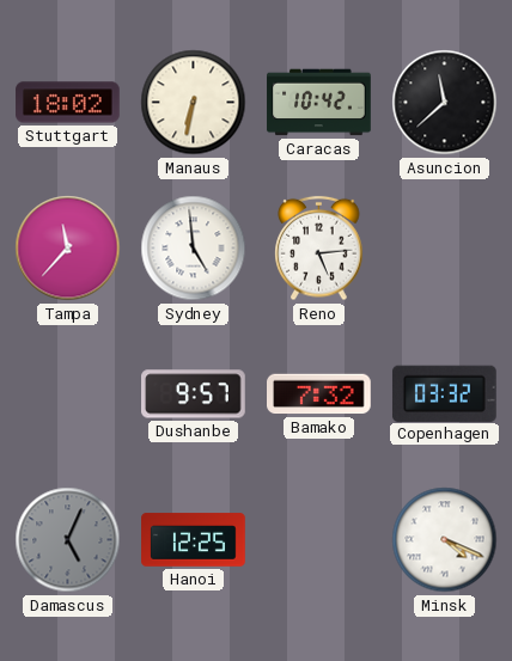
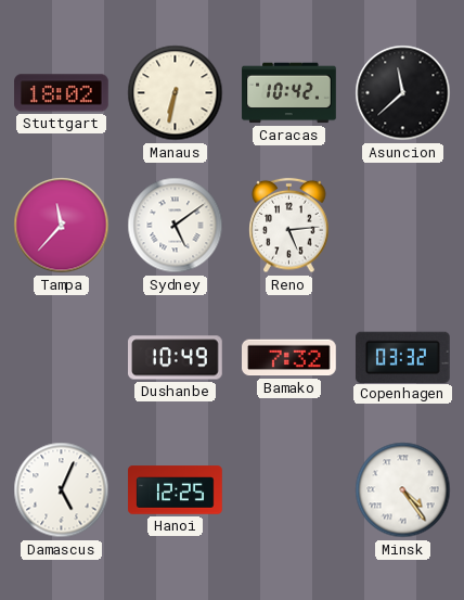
Sydney: 4:59 -> 5:09 (176, 226)
Dushanbe: 9:57 -> 10:49 (176, 358)
Damascus dial: grey -> white (62, 490)
Minsk: 4:19 -> 4:24 (403, 490)
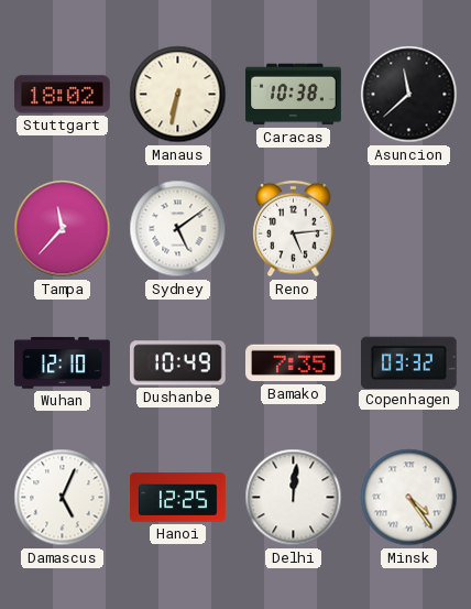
Caracas: 10:42 -> 10:38 (294, 95)
Wuhan: none -> 12:10 (63, 363)
Bamako: 7:32 -> 7:35 (294, 363)
Delhi: none -> 12:01 (294, 498)
